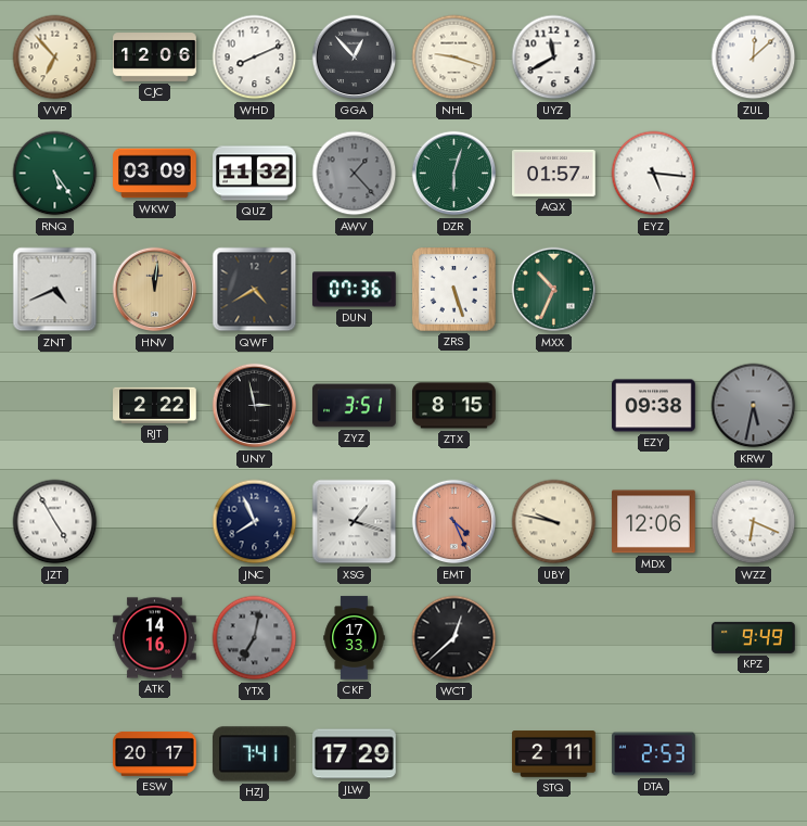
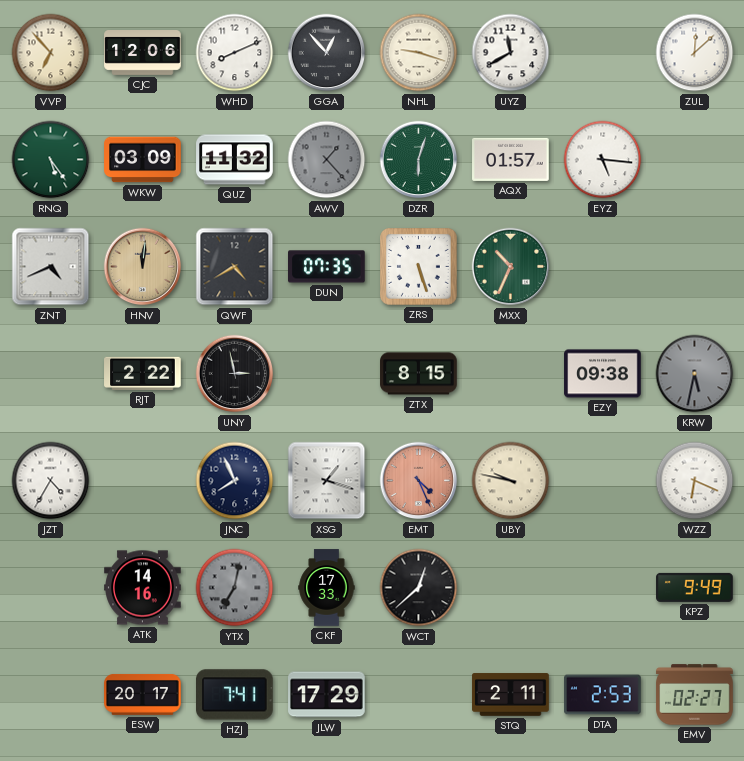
DUN: 07:36 -> 07:35 (327, 267)
ZYZ: 3:51 -> none (355, 406)
JZT: 4:55 -> 4:35 (51, 481)
MDX: 12:06 -> none (654, 522)
EMV: none -> 02:27 (695, 695)
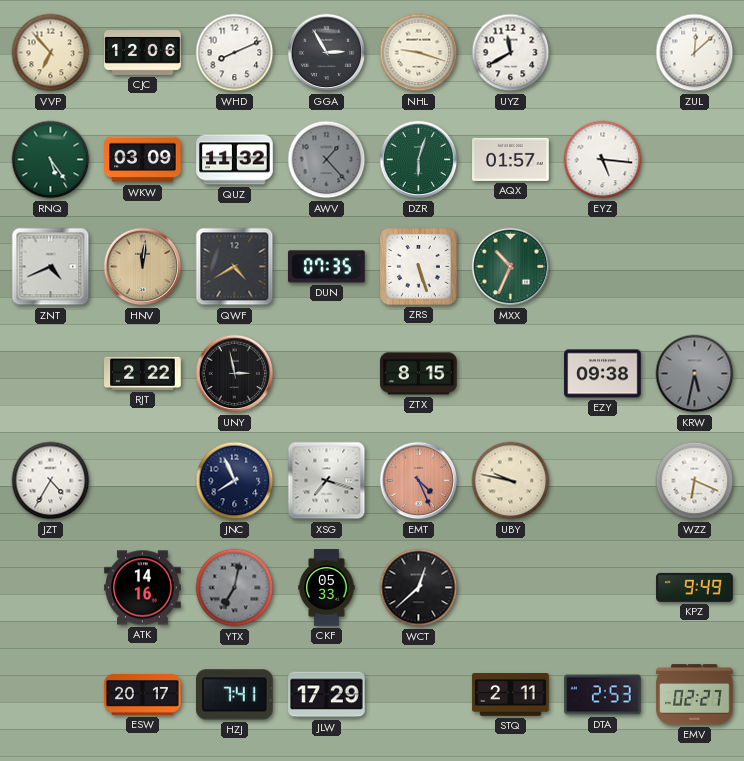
GGA: 12:53 -> 2:55 (327, 53)
XSG: 1:18 -> 7:18 (327, 481)
CKF: 17:33 -> 05:33 (327, 588)
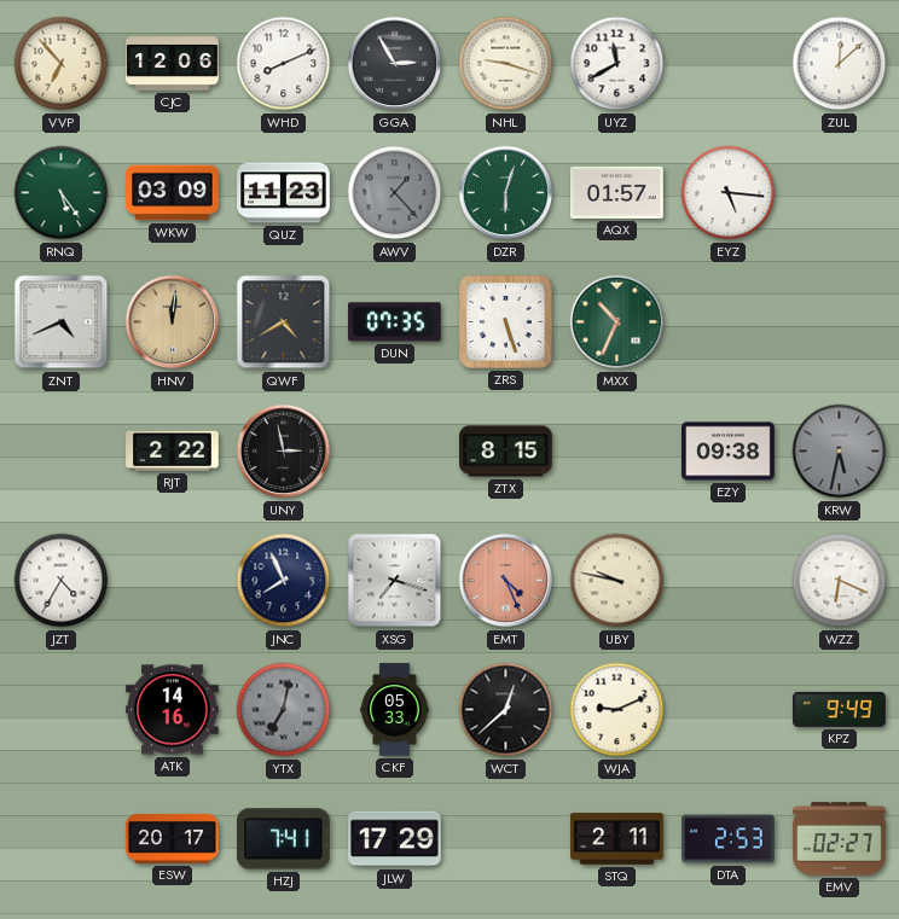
QUZ: 11:32 -> 11:23 (284, 193)
WJA: none -> 9:11 (617, 710)
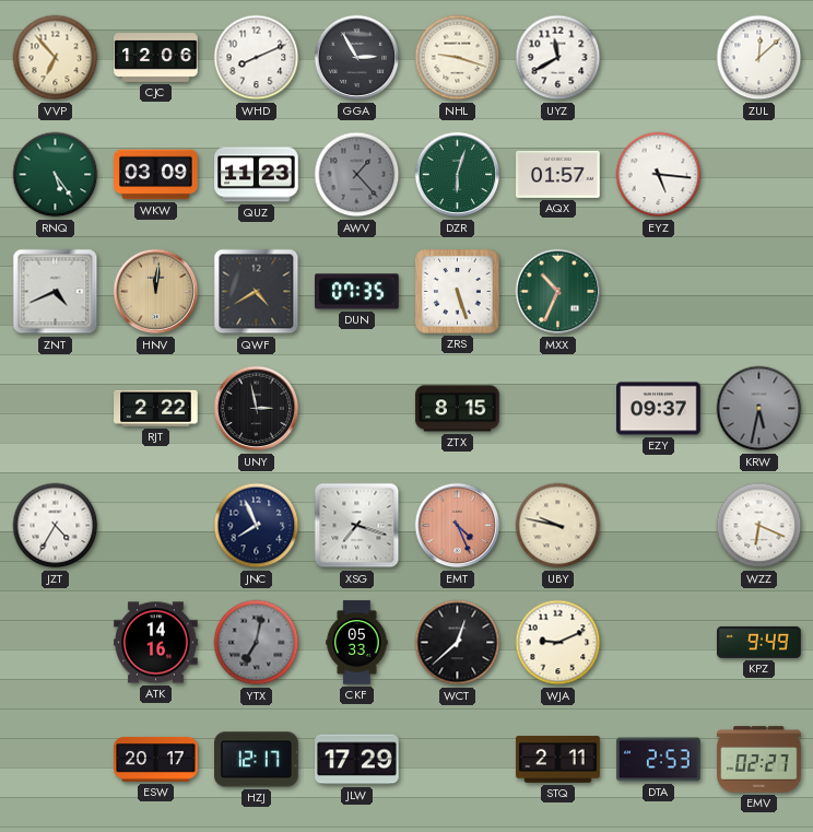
EZY: 09:38 -> 09:37 (659, 409)
HZJ: 7:41 -> 12:17 (257, 760)
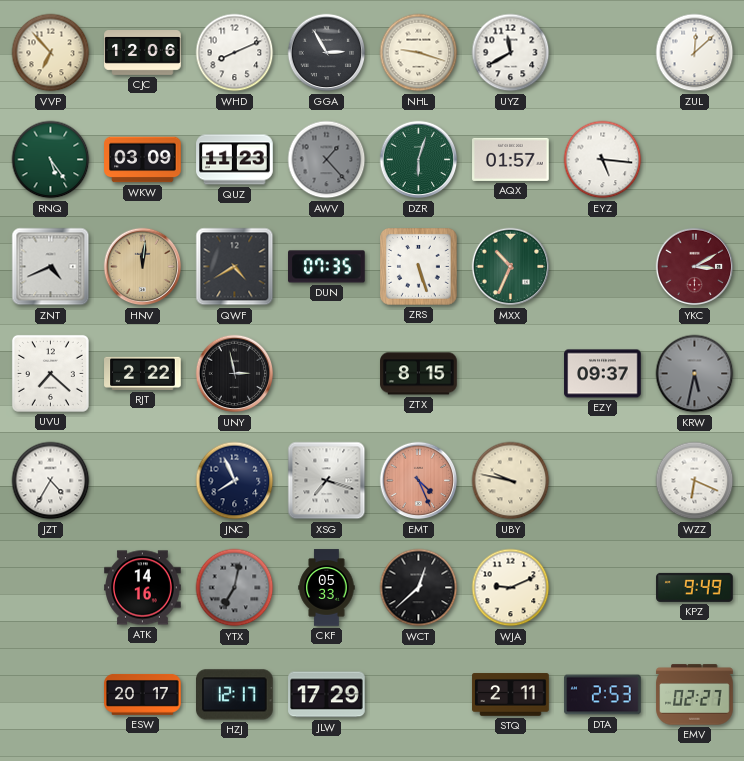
YKC: none -> 3:10 (695, 267)
UVU: none -> 7:22 (50, 373)
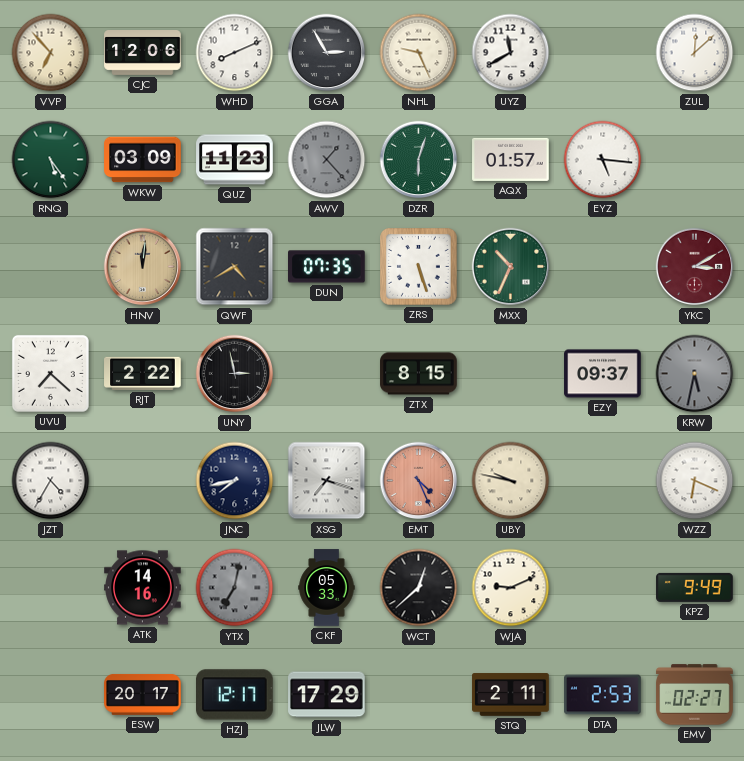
NHL: 9:18 -> 9:26 (419, 53)
ZNT: 4:41 -> none (51, 267)
JNC: 7:56 -> 7:43 (235, 481)
